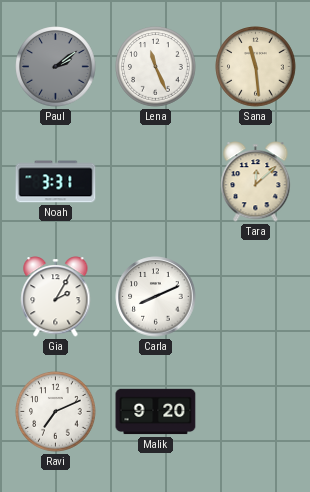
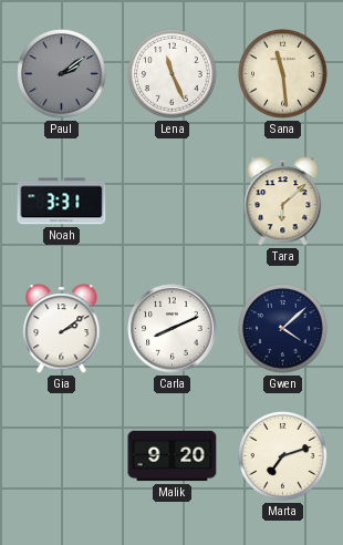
Tara: 12:08 -> 6:08 (283, 202)
Gia: 2:05 -> 2:09 (62, 329)
Gwen: none -> 4:08 (283, 329)
Ravi: 7:11 -> none (56, 412)
Marta: none -> 7:12 (283, 456)
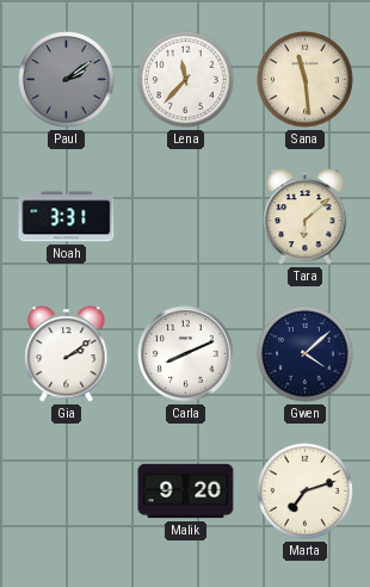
Lena: 11:26 -> 11:37 (186, 80)
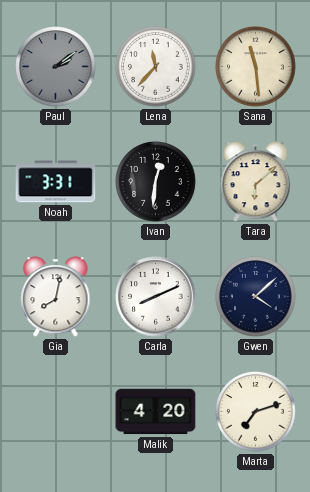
Ivan: none -> 12:31 (156, 182)
Gia: 2:09 -> 8:02 (56, 297)
Malik: 9:20 -> 4:20 (156, 412)
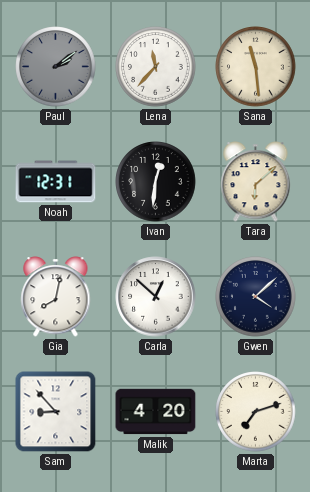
Noah: 3:31 -> 12:31 (56, 182)
Carla: 8:11 -> 12:52 (156, 297)
Sam: none -> 8:53 (56, 412)
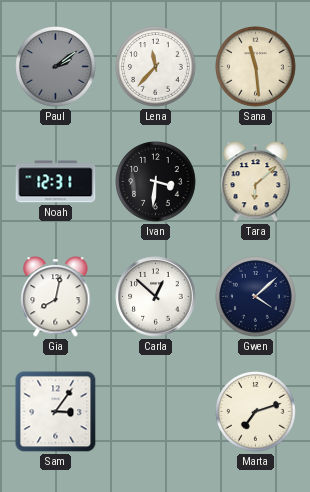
Ivan: 12:31 -> 3:31 (156, 182)
Sam: 8:53 -> 3:06 (56, 412)
Malik: 4:20 -> none (156, 412)
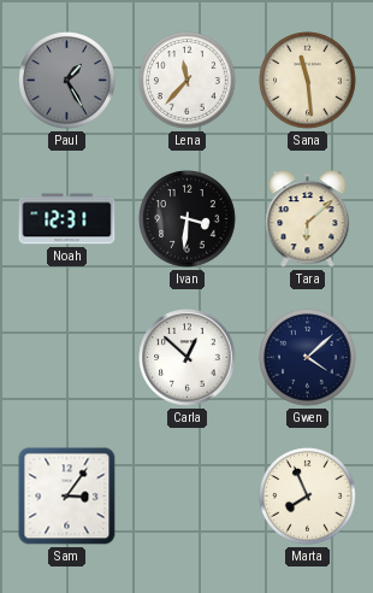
Paul: 2:09 -> 1:25 (67, 81)
Gia: 8:02 -> none (56, 297)
Marta: 7:12 -> 7:56 (308, 497)
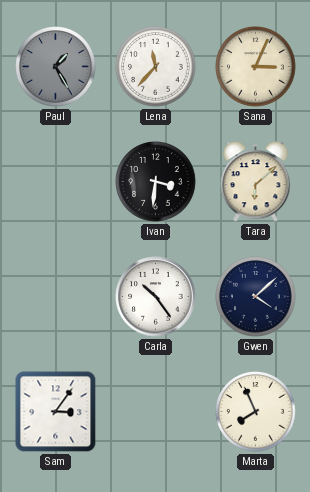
Sana: 11:29 -> 3:04 (256, 67)
Noah: 12:31 -> none (67, 219)
Carla: 12:52 -> 10:24 (156, 297)
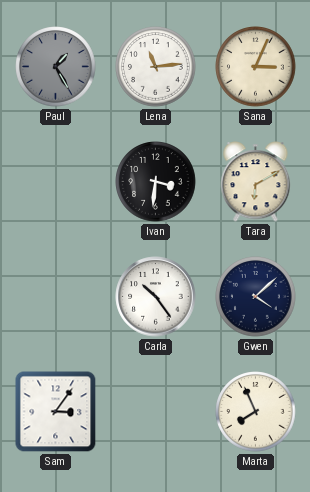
Lena: 11:37 -> 11:14 (156, 67)
Tara: 6:08 -> 6:10 (256, 182)
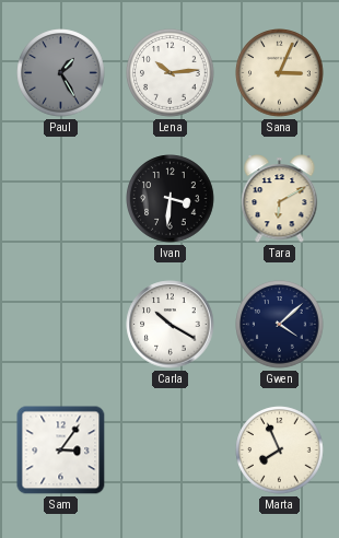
Lena: 11:14 -> 10:14 (171, 73)
Carla: 10:24 -> 10:20 (171, 325)
